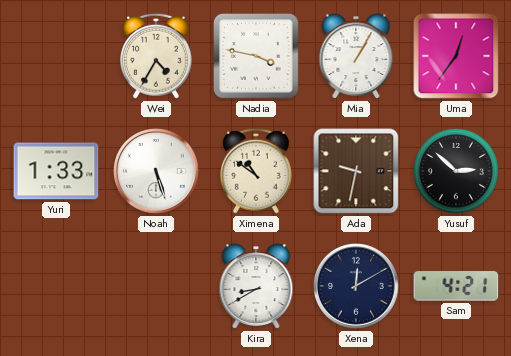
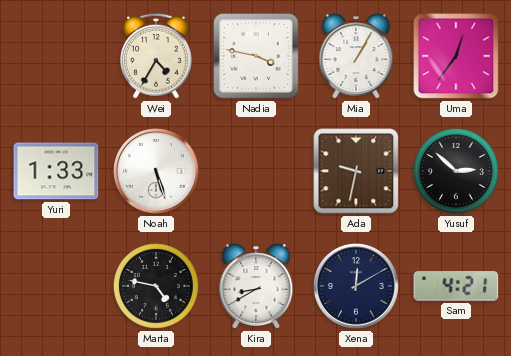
Ximena: 10:51 -> none (256, 171)
Marta: none -> 4:47 (156, 286)
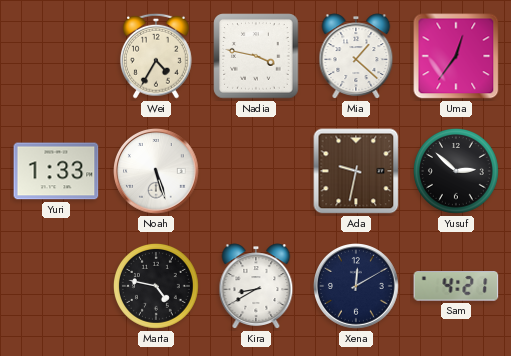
Mia: 1:05 -> 1:22 (356, 56)
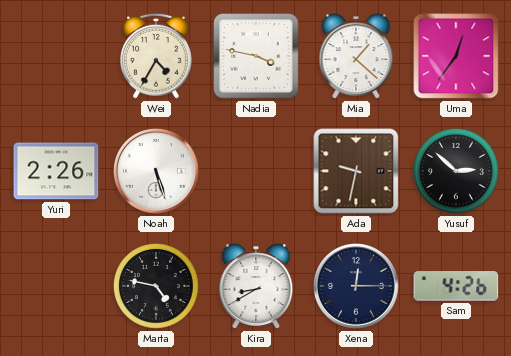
Yuri: 1:33 -> 2:26 (56, 171)
Xena: 12:10 -> 12:15 (356, 286)
Sam: 4:21 -> 4:26 (456, 287)
